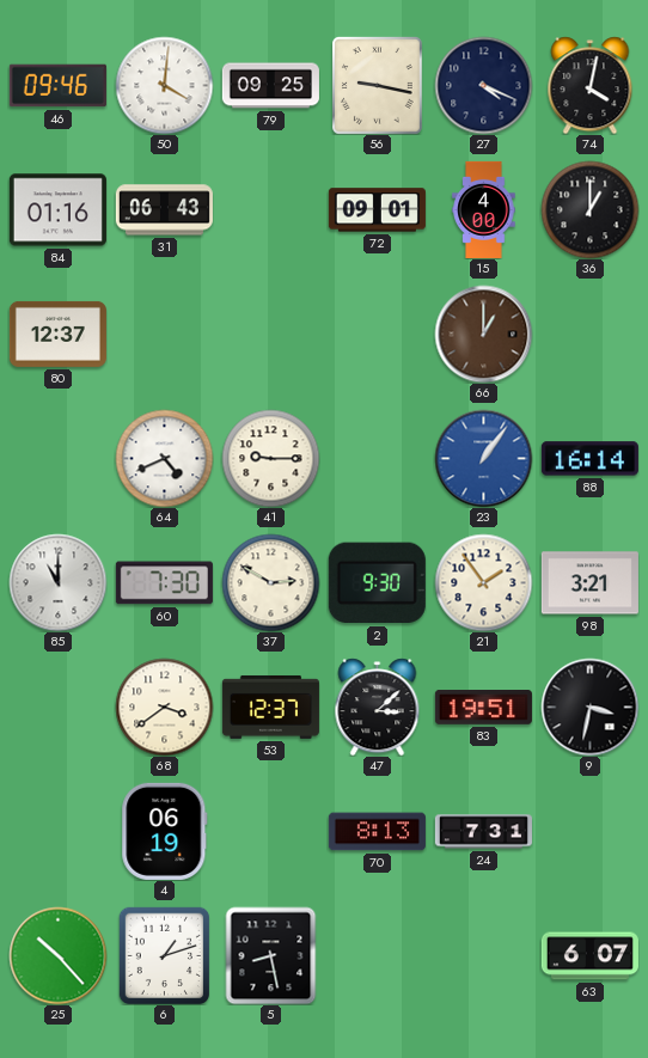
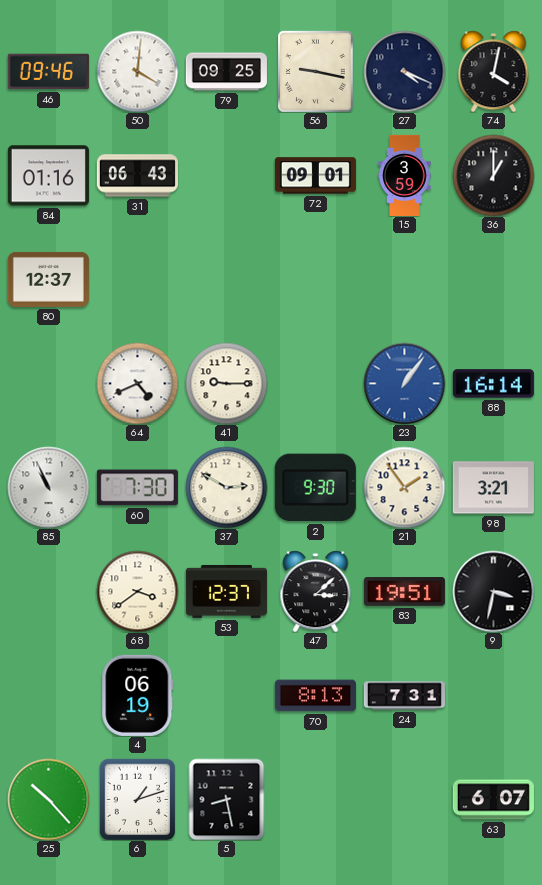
15: 4:00 -> 3:59 (405, 175)
66: 1:00 -> none (483, 334)
85: 11:00 -> 10:56 (48, 487)
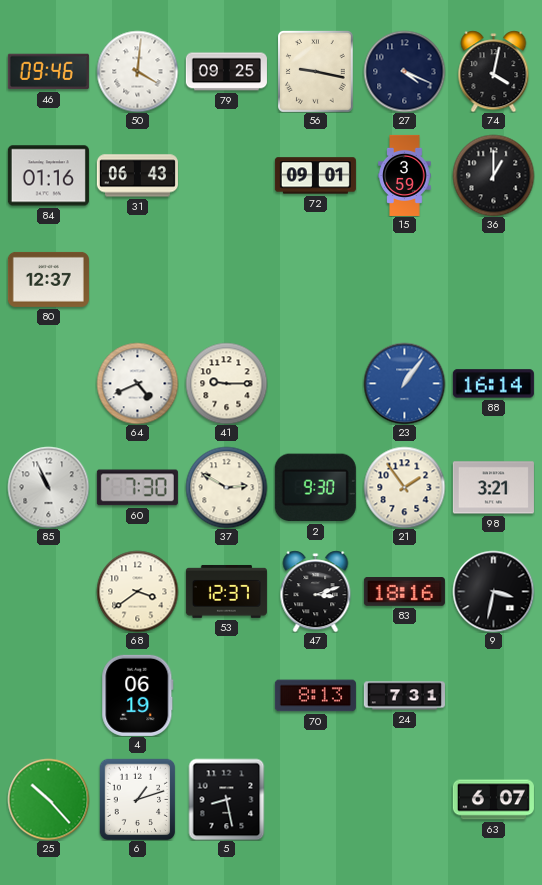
47: 3:08 -> 3:12 (316, 591)
83: 19:51 -> 18:16 (404, 592)
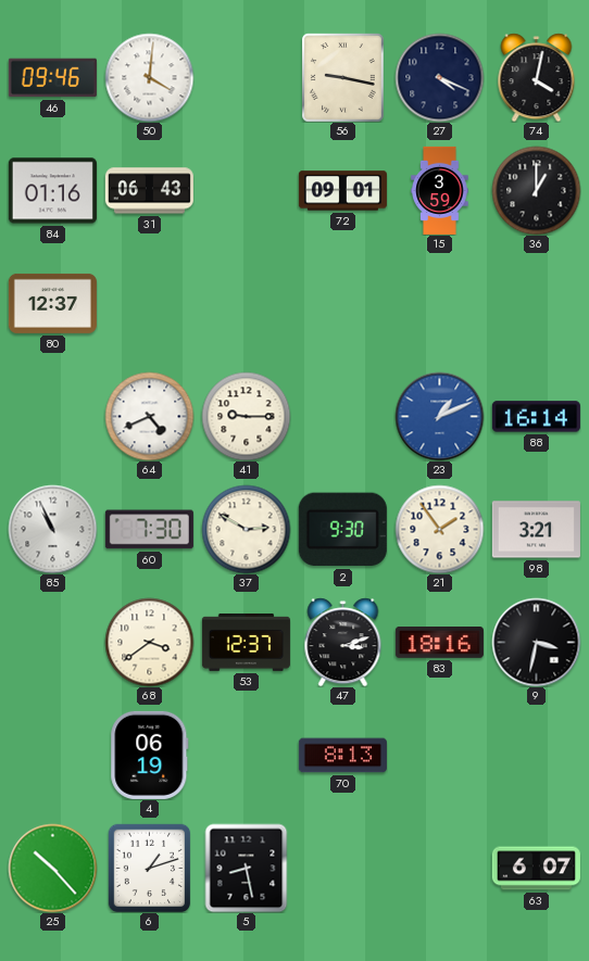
79: 09:25 -> none (226, 72)
23: 1:06 -> 1:11 (439, 416)
24: 7:31 -> none (404, 696)
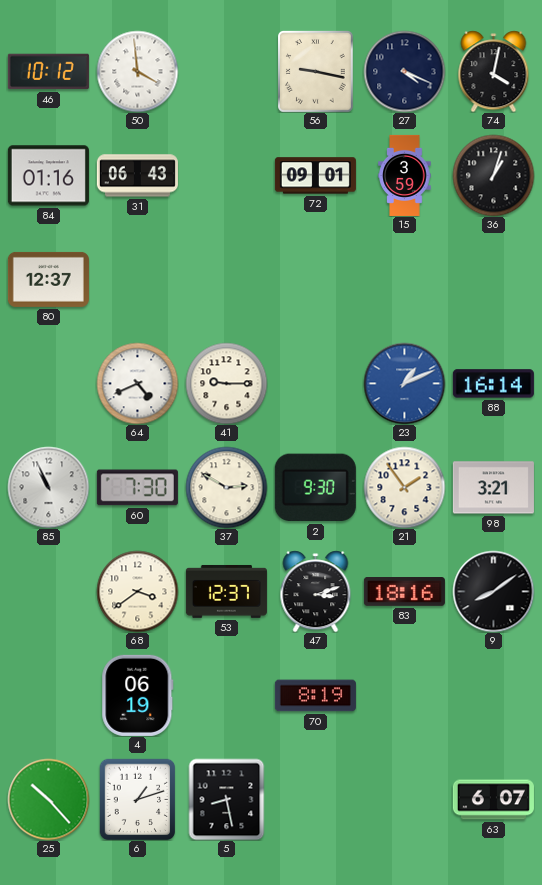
46: 09:46 -> 10:12 (48, 72)
50: 4:01 -> 3:59 (137, 71)
36: 1:00 -> 1:03 (493, 175)
9: 3:32 -> 8:09 (493, 591)
70: 8:13 -> 8:19 (315, 696)
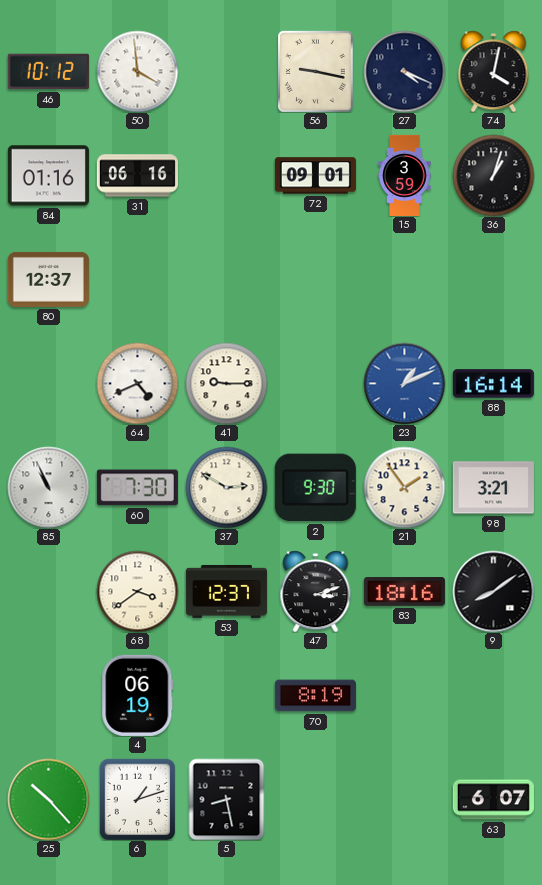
31: 06:43 -> 06:16 (137, 176)
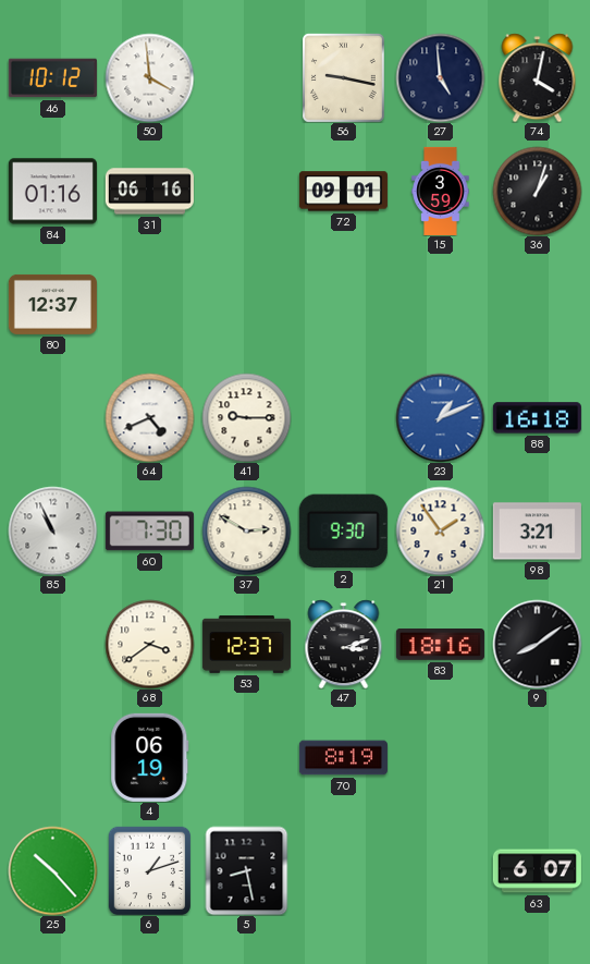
27: 4:19 -> 4:59 (440, 77)
88: 16:14 -> 16:18 (537, 418)
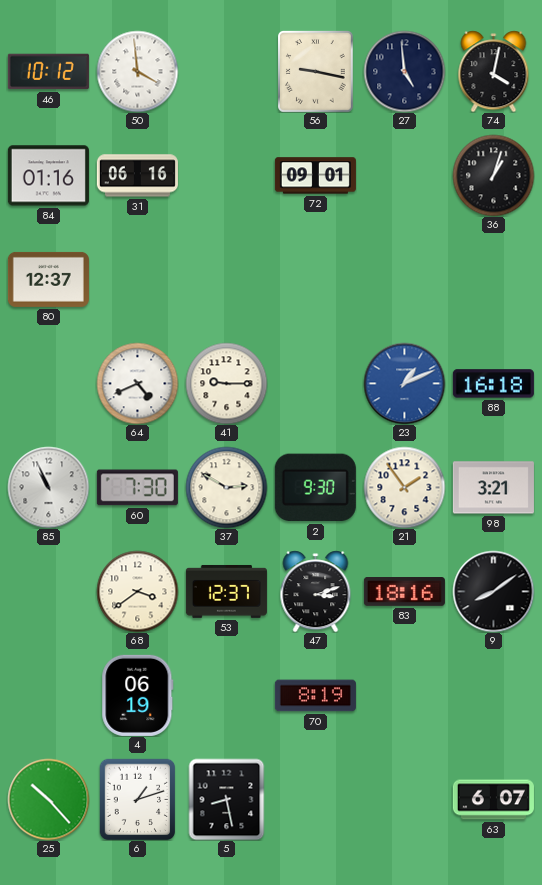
15: 3:59 -> none (441, 191)
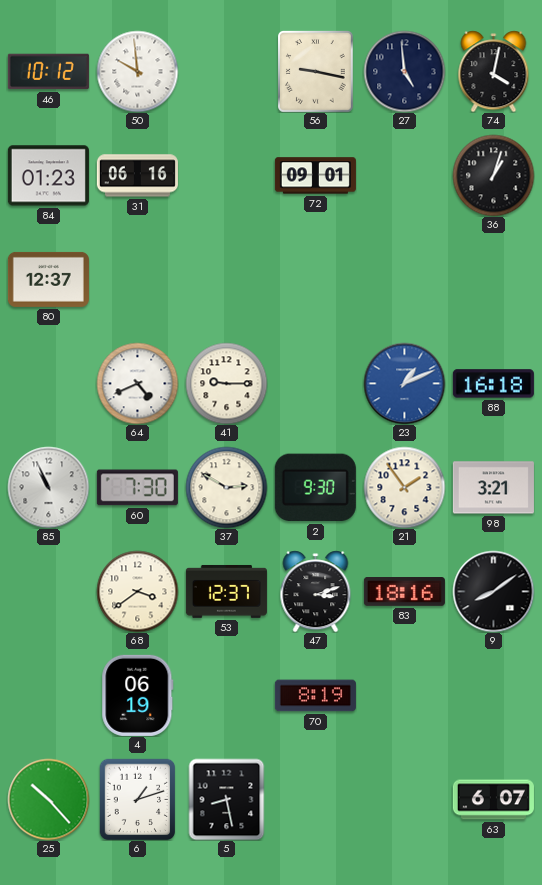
50: 3:59 -> 9:59 (137, 71)
84: 01:16 -> 01:23 (48, 176)
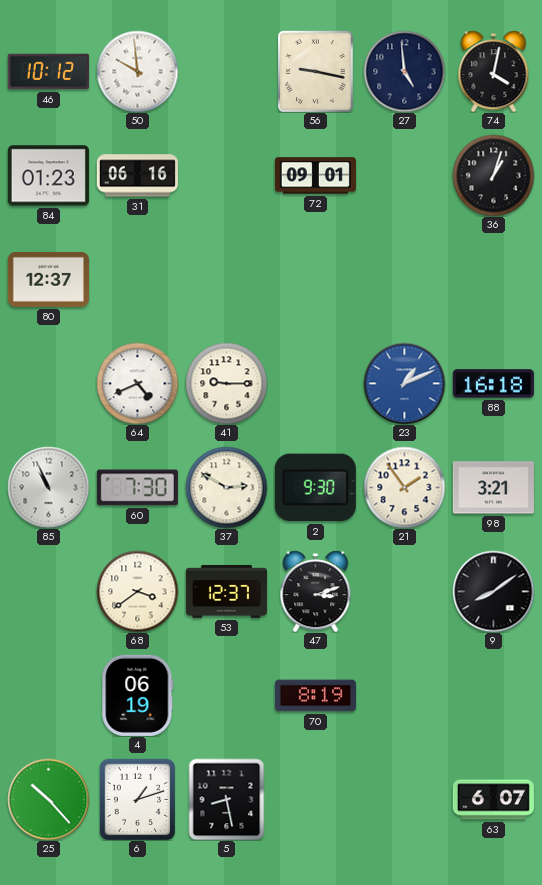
83: 18:16 -> none (404, 592)
